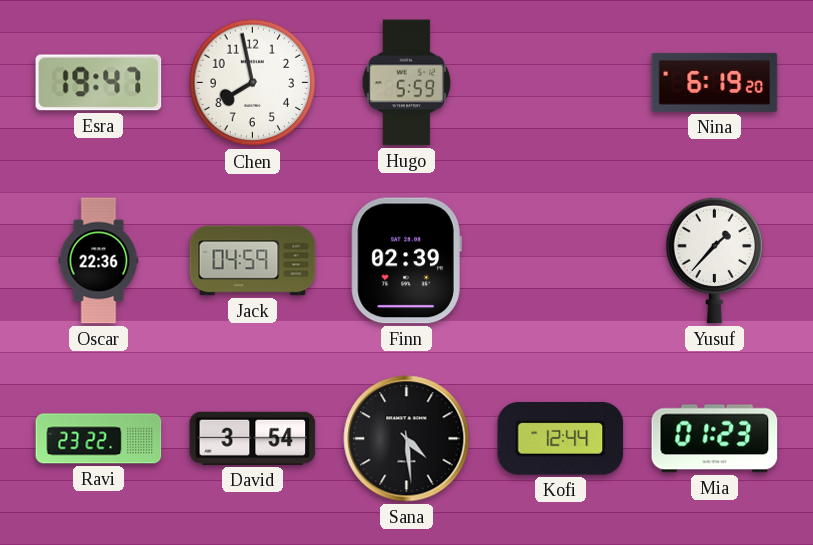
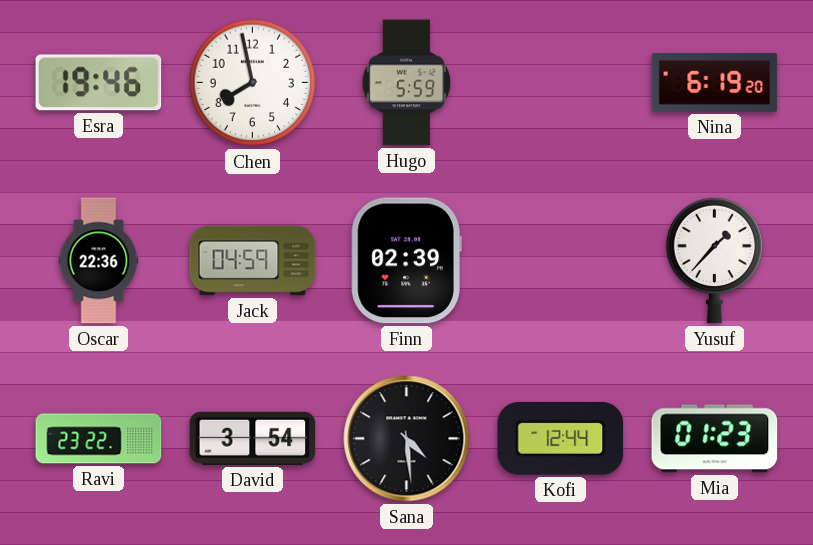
Esra: 19:47 -> 19:46 (99, 83)
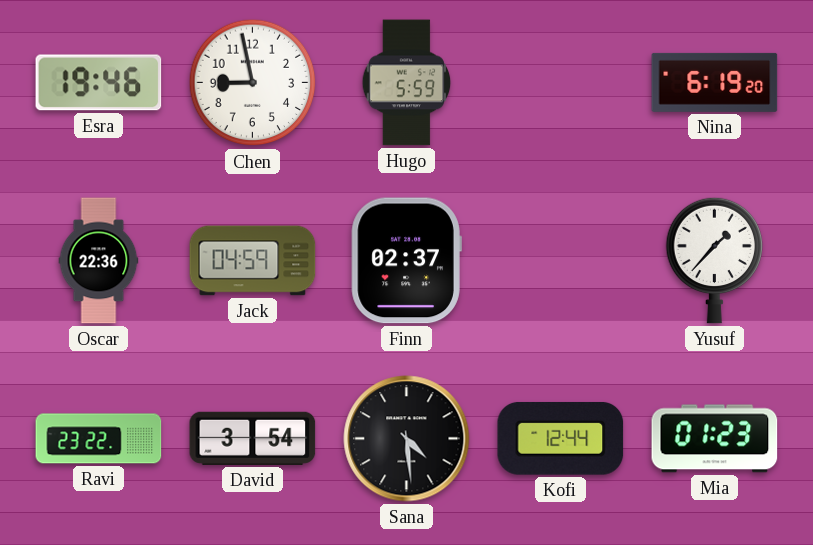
Chen: 7:58 -> 8:58 (253, 83)
Finn: 02:39 -> 02:37 (406, 261)
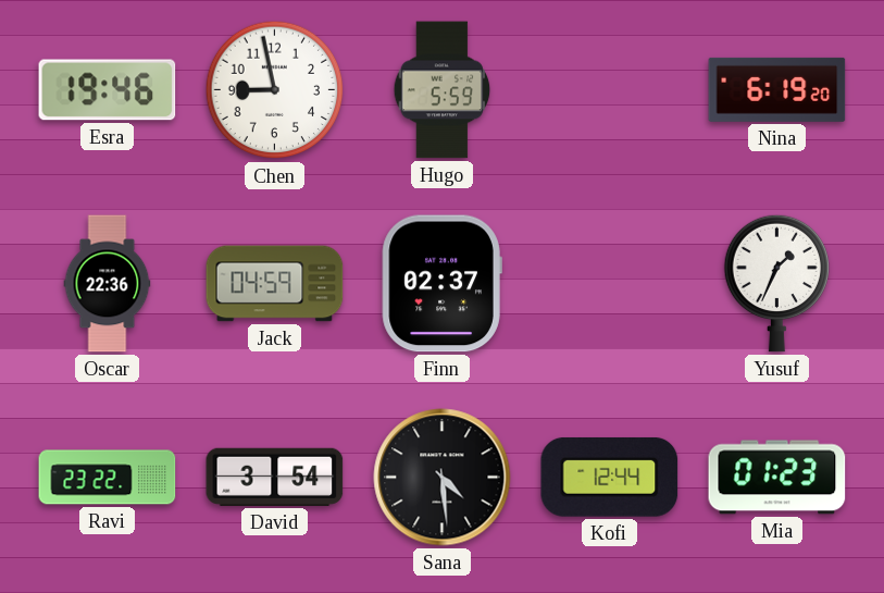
Yusuf: 1:37 -> 1:34 (777, 283)
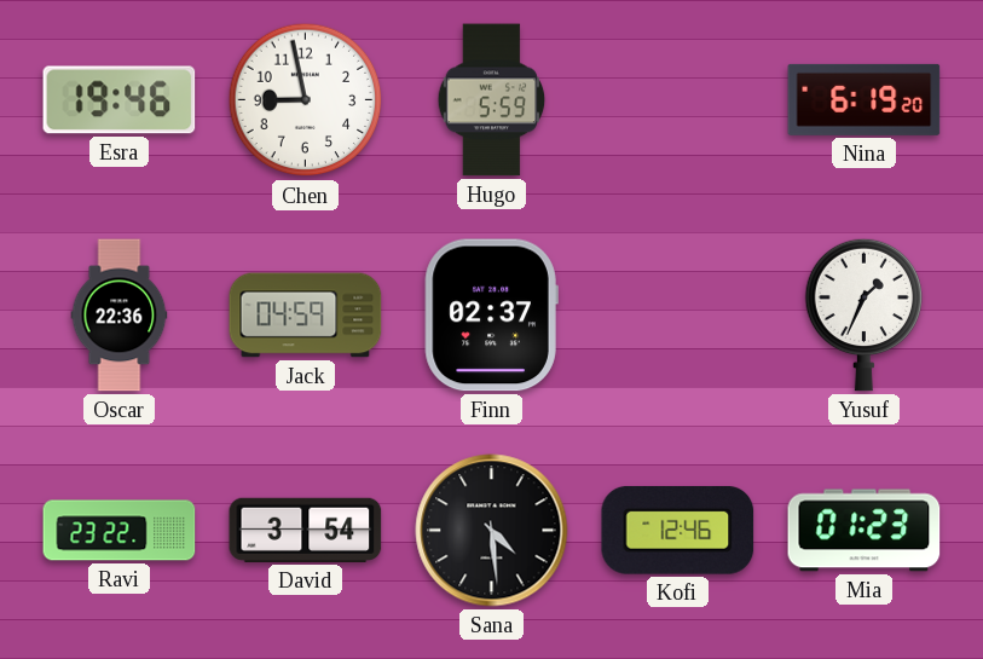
Kofi: 12:44 -> 12:46 (678, 530)
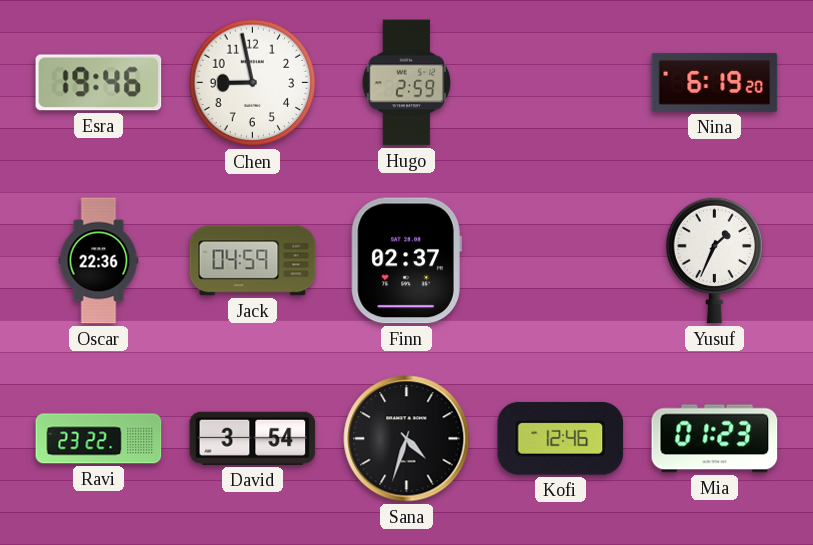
Hugo: 5:59 -> 2:59 (407, 83)
Sana: 4:29 -> 4:33 (407, 439)
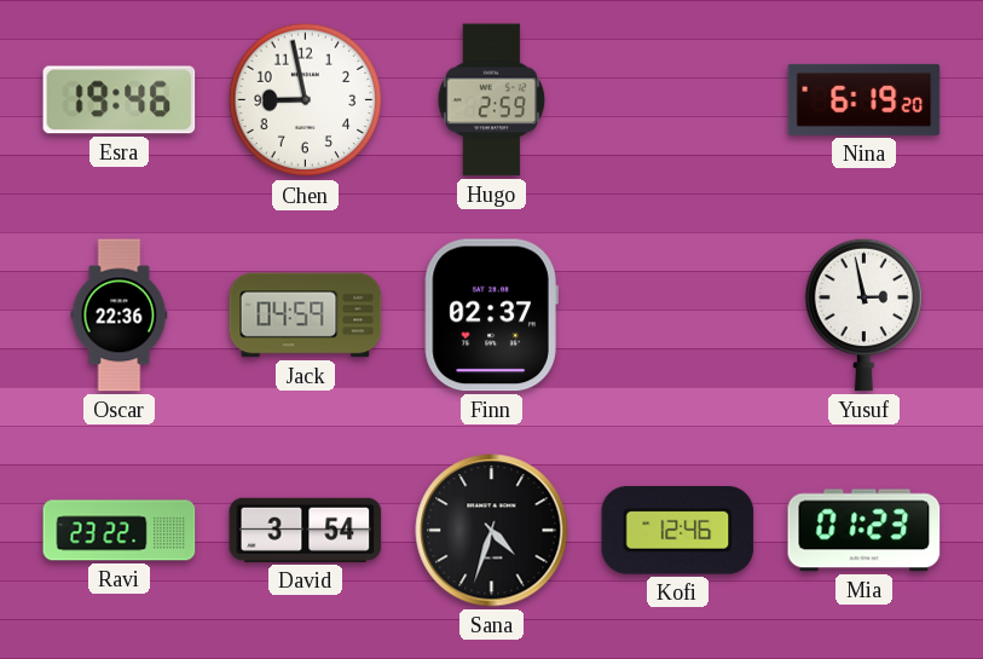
Yusuf: 1:34 -> 2:58 (865, 314)
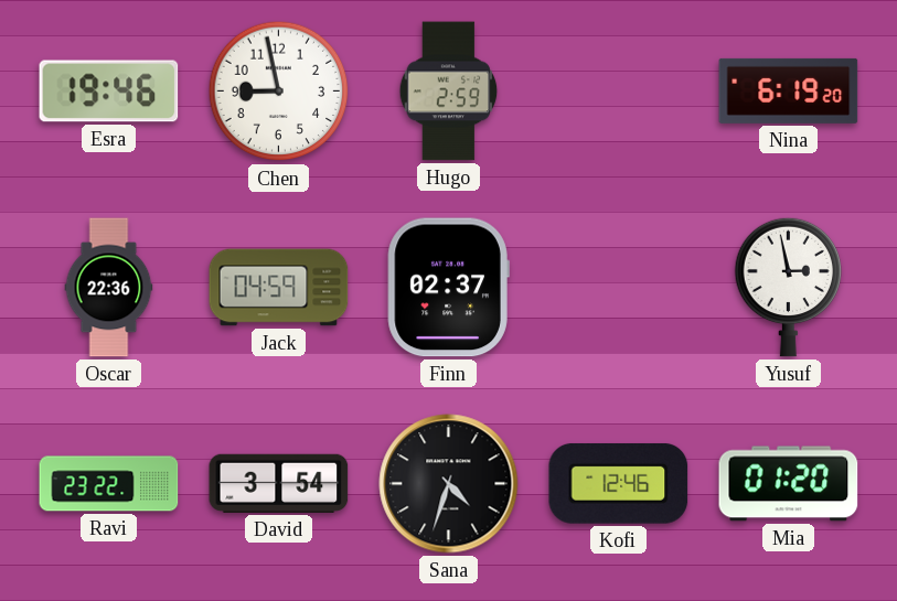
Mia: 01:23 -> 01:20 (789, 484)
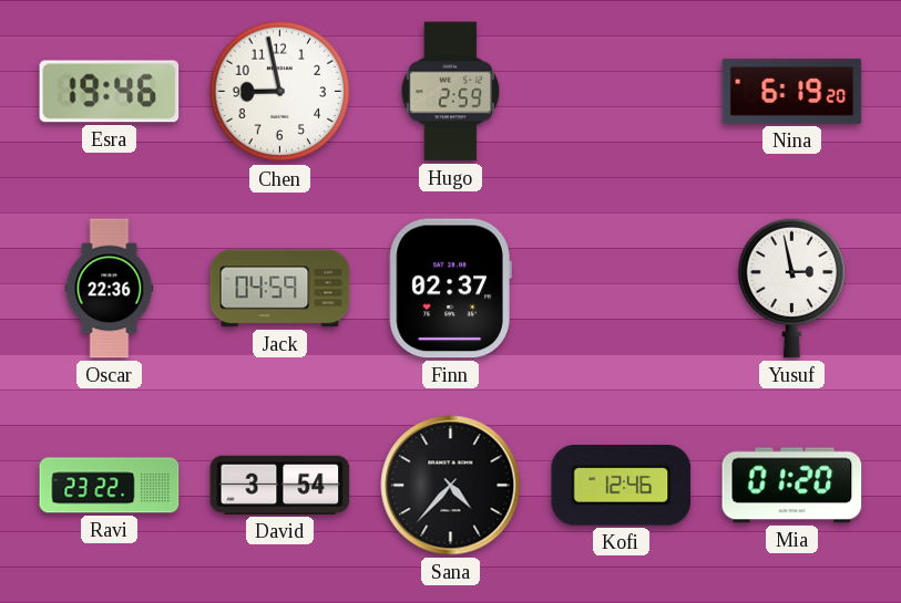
Sana: 4:33 -> 4:37 (451, 486)
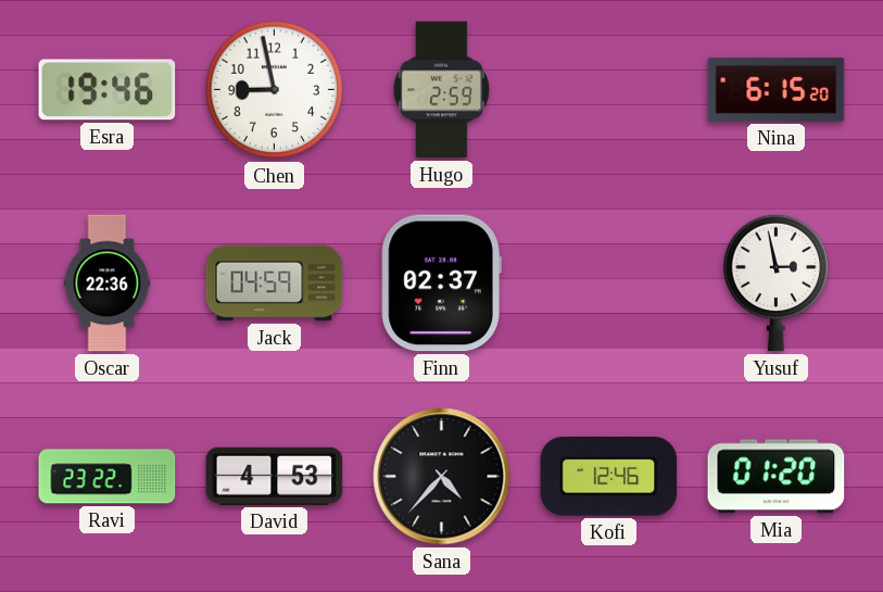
Nina: 6:19 -> 6:15 (777, 89)
David: 3:54 -> 4:53 (275, 476)
